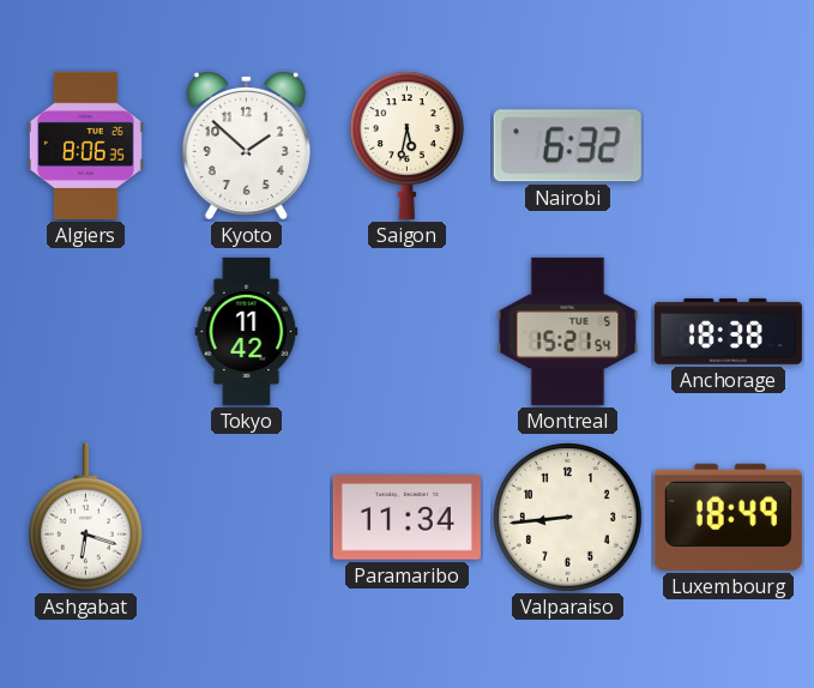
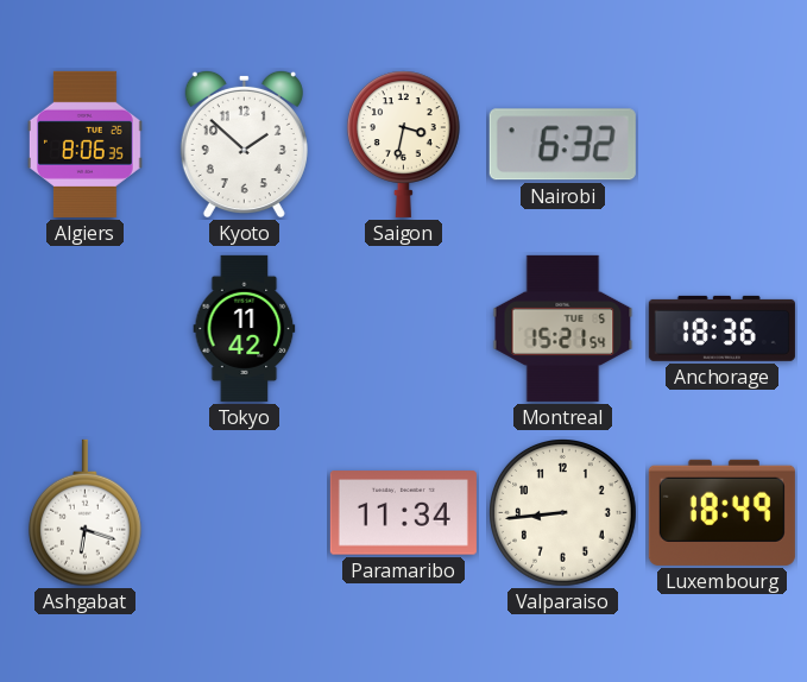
Saigon: 5:32 -> 3:32 (403, 144)
Anchorage: 18:38 -> 18:36 (721, 328)
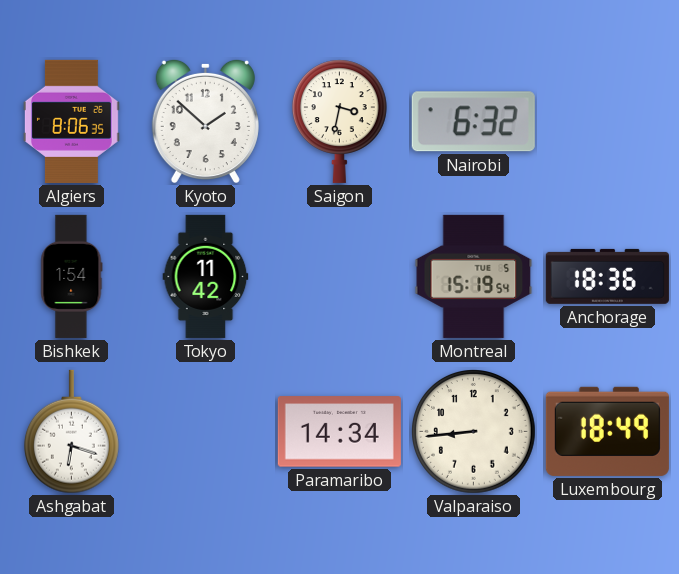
Bishkek: none -> 1:54 (72, 276)
Montreal: 15:21 -> 15:19 (474, 276)
Paramaribo: 11:34 -> 14:34 (339, 432)
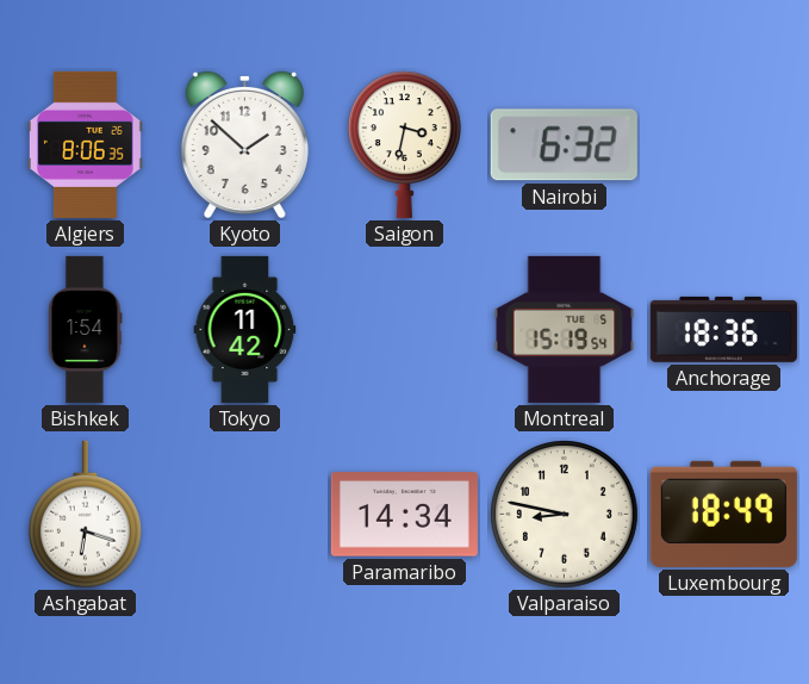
Valparaiso: 8:44 -> 8:47 (565, 515)
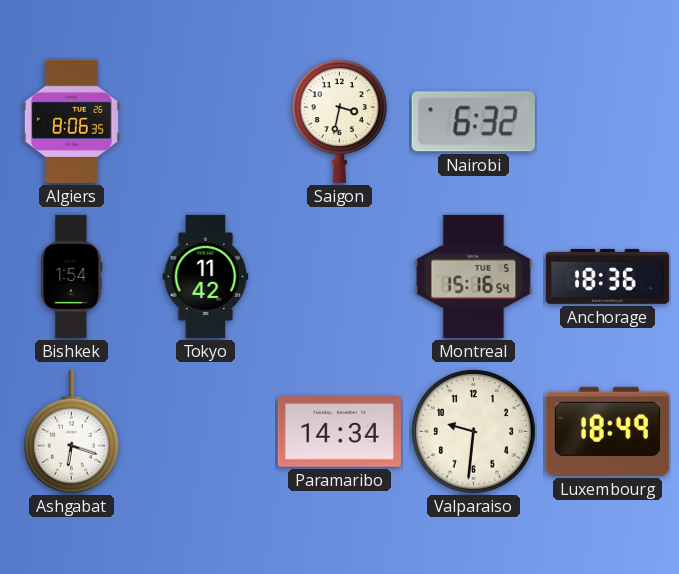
Kyoto: 1:52 -> none (244, 144)
Montreal: 15:19 -> 15:16 (474, 276)
Valparaiso: 8:47 -> 9:31 (474, 432)
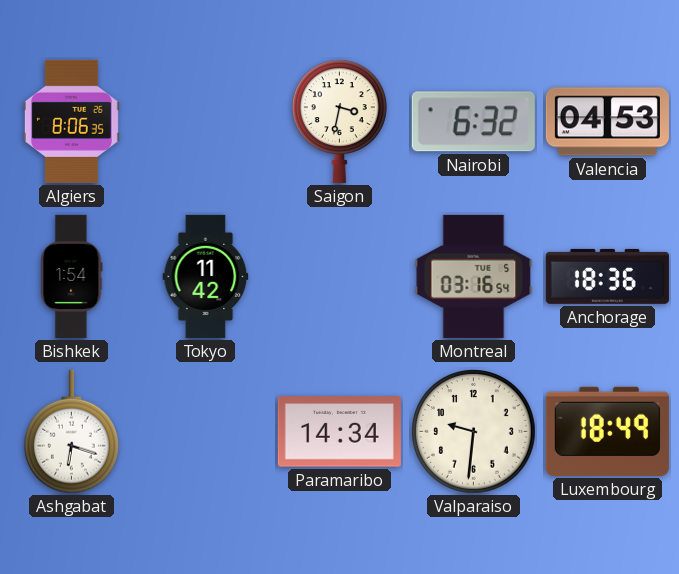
Valencia: none -> 04:53 (607, 122)
Montreal: 15:16 -> 03:16 (474, 276)
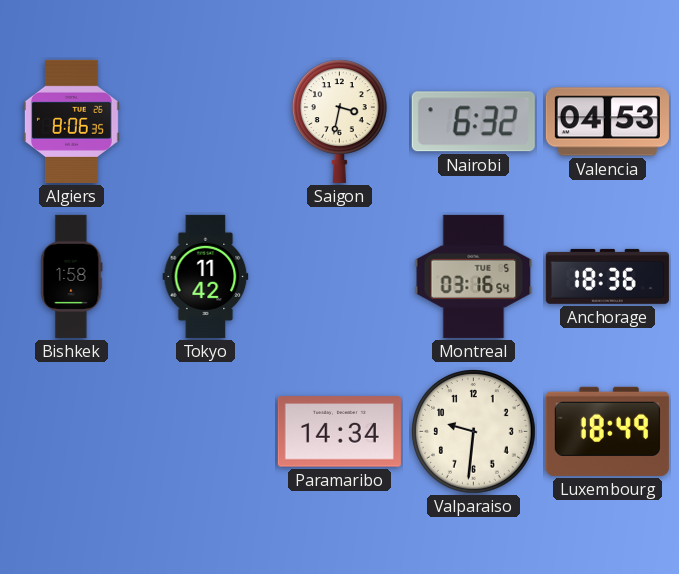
Bishkek: 1:54 -> 1:58 (72, 276)
Ashgabat: 6:18 -> none (71, 432)
